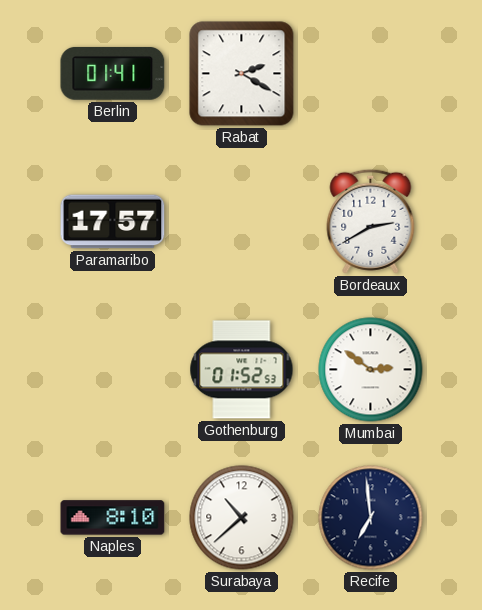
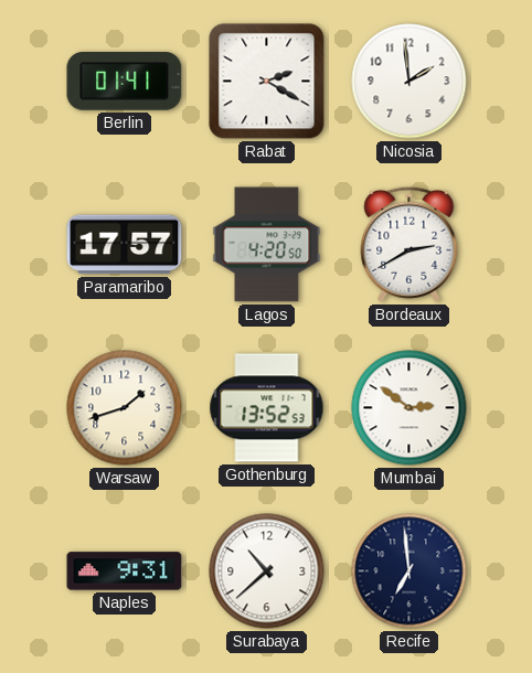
Nicosia: none -> 1:59 (409, 82)
Lagos: none -> 4:20 (267, 245)
Warsaw: none -> 1:42 (125, 408)
Gothenburg: 01:52 -> 13:52 (267, 408)
Naples: 8:10 -> 9:31 (125, 571)
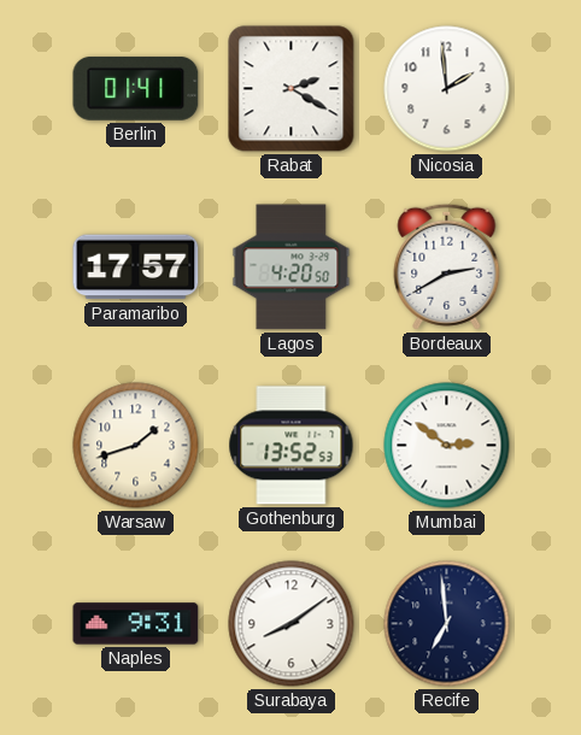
Surabaya: 10:38 -> 8:09 (292, 624)
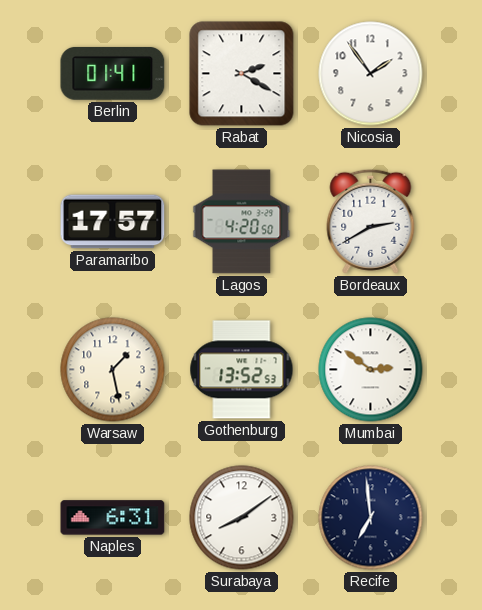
Nicosia: 1:59 -> 1:54 (371, 74)
Warsaw: 1:42 -> 1:28 (113, 370)
Naples: 9:31 -> 6:31 (113, 518)
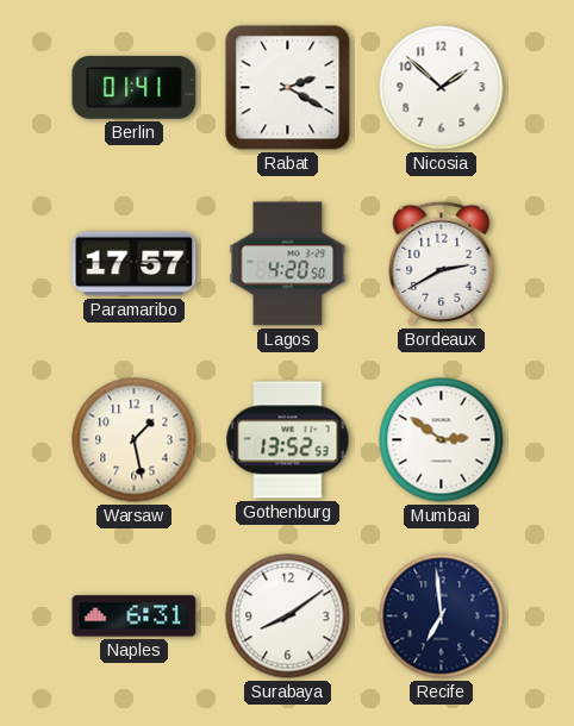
Nicosia: 1:54 -> 1:52 (442, 88)
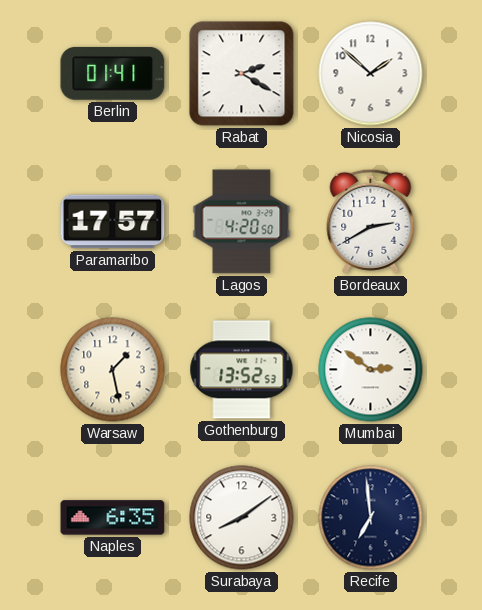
Naples: 6:31 -> 6:35 (113, 518)
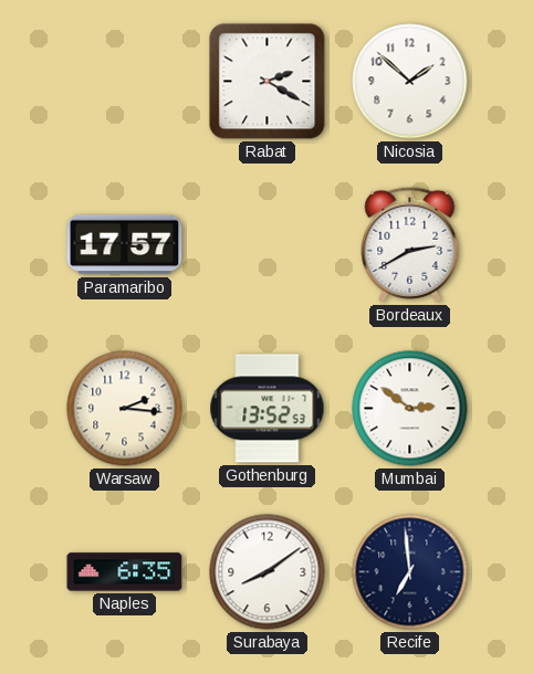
Berlin: 01:41 -> none (113, 74)
Lagos: 4:20 -> none (242, 222)
Warsaw: 1:28 -> 2:16 (125, 409)
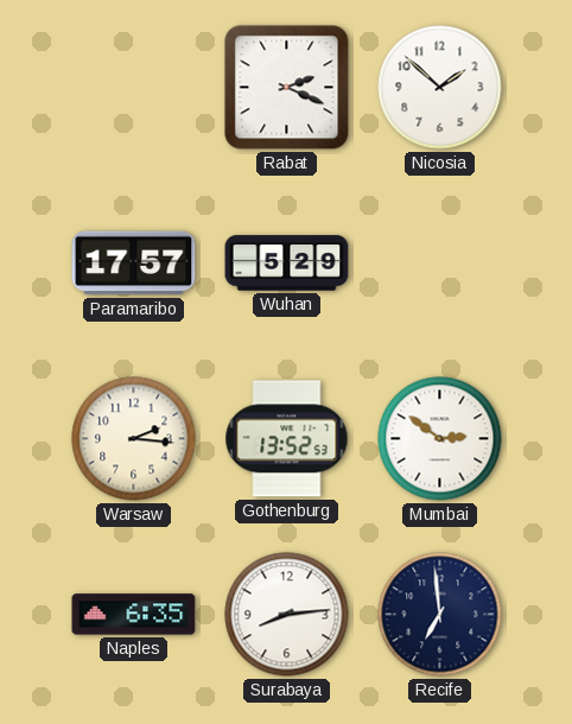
Rabat: 2:20 -> 2:19 (287, 88)
Wuhan: none -> 5:29 (287, 263)
Bordeaux: 2:40 -> none (410, 244)
Surabaya: 8:09 -> 8:14 (287, 615)
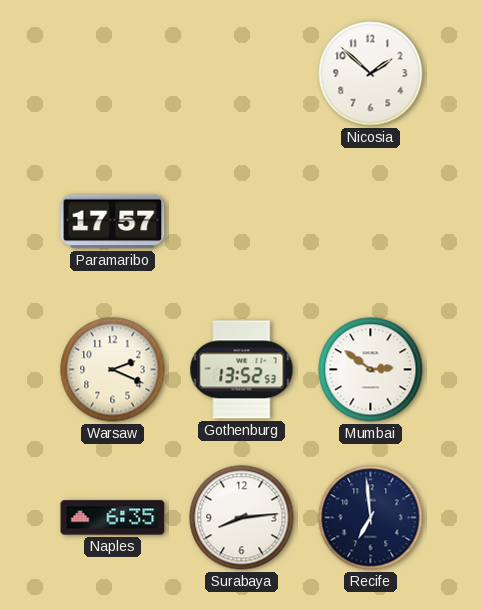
Rabat: 2:19 -> none (287, 88)
Wuhan: 5:29 -> none (287, 263)
Warsaw: 2:16 -> 2:19 (113, 370)
